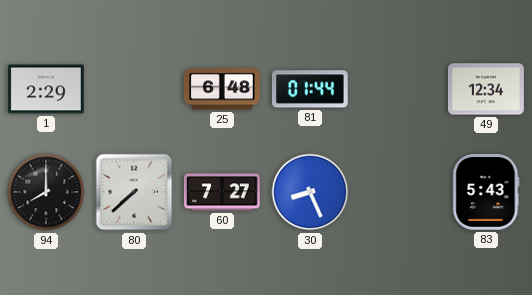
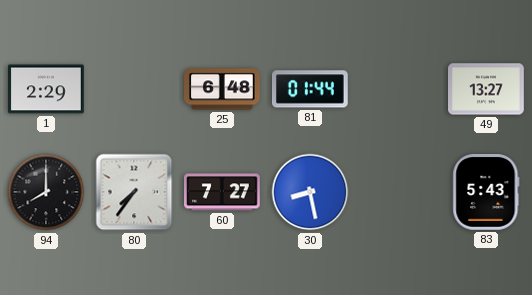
49: 12:34 -> 13:27 (487, 89)
80: 7:38 -> 7:36 (134, 192)
30: 8:26 -> 8:28 (310, 192)
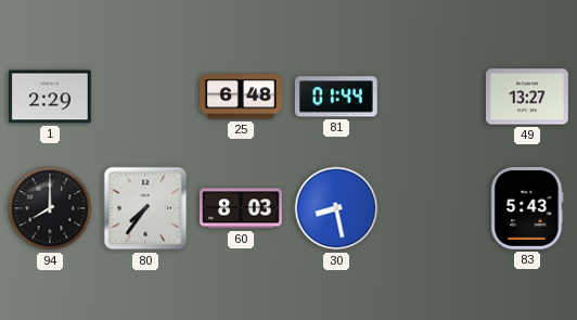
60: 7:27 -> 8:03 (241, 208)
